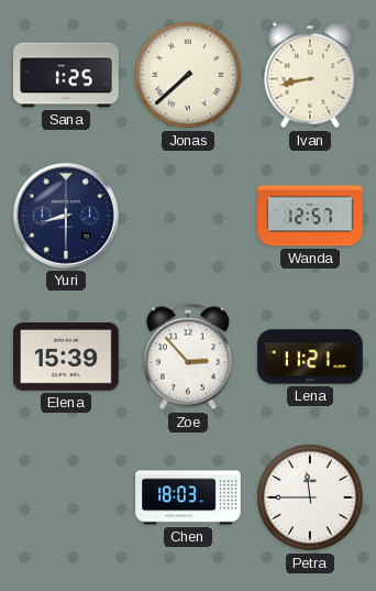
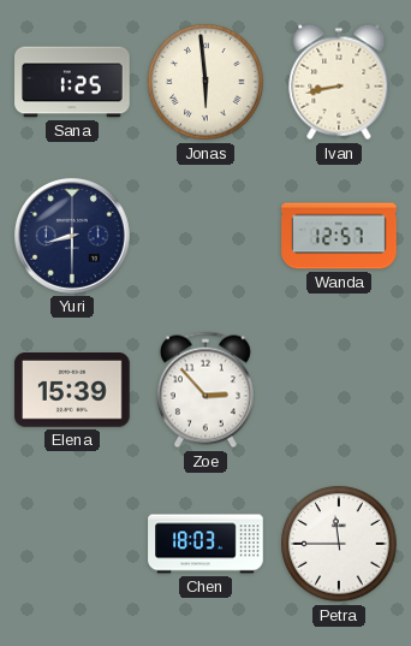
Jonas: 7:38 -> 5:59 (205, 82)
Lena: 11:21 -> none (310, 357)
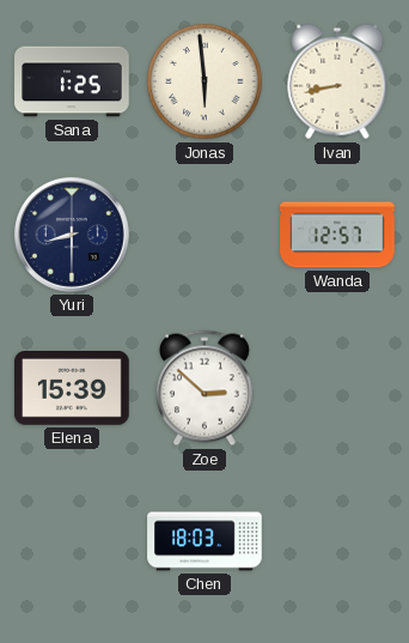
Zoe: 2:53 -> 2:52 (204, 388)
Petra: 11:45 -> none (339, 544)
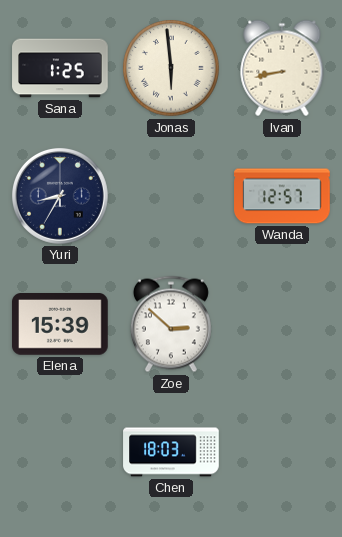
Yuri: 8:30 -> 8:35 (60, 196)
